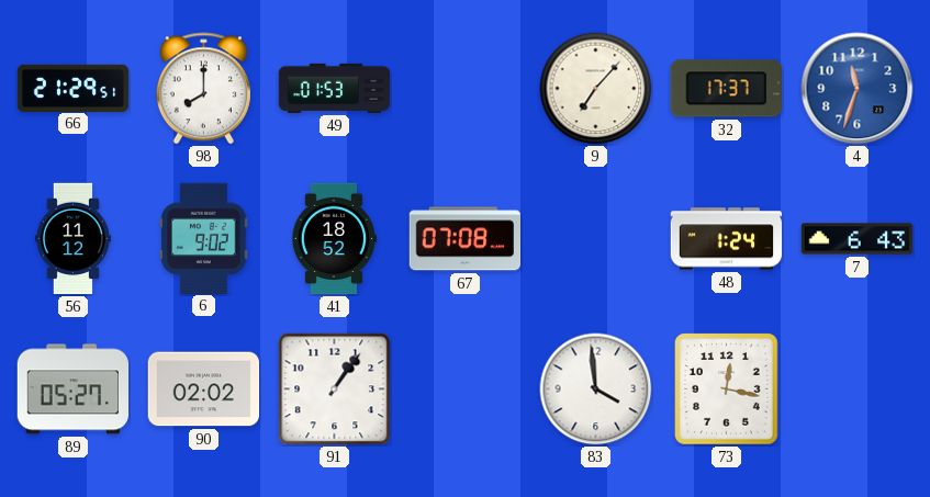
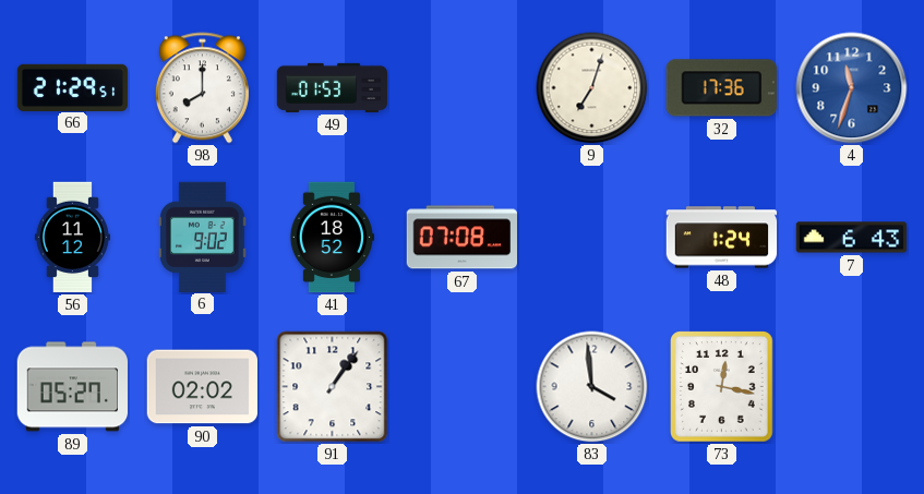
9: 7:07 -> 7:03 (592, 88)
32: 17:37 -> 17:36 (721, 88)
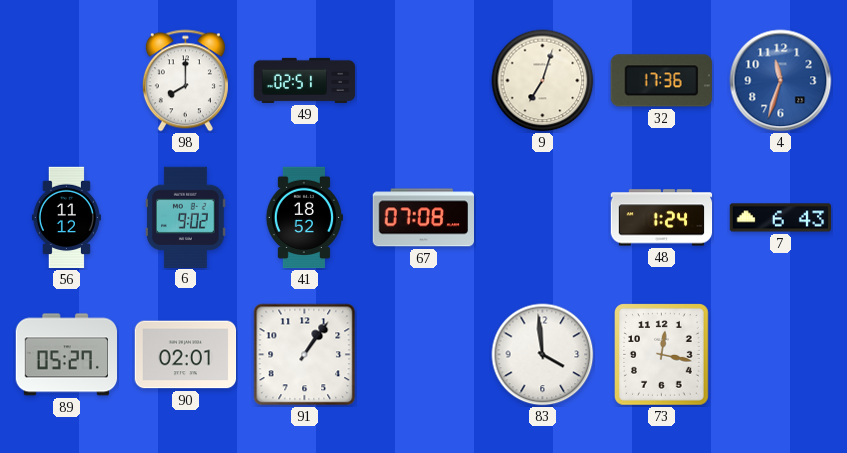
66: 21:29 -> none (73, 87)
49: 01:53 -> 02:51 (305, 80)
90: 02:02 -> 02:01 (186, 355)
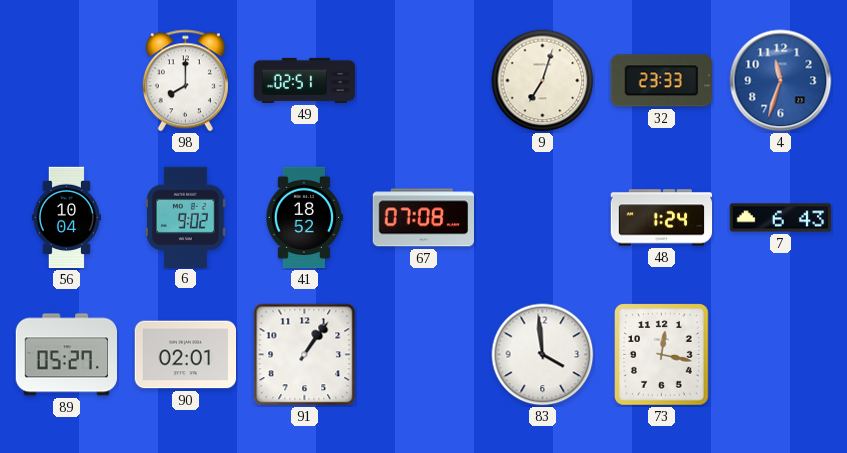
32: 17:36 -> 23:33 (661, 81)
56: 11:12 -> 10:04 (66, 218)
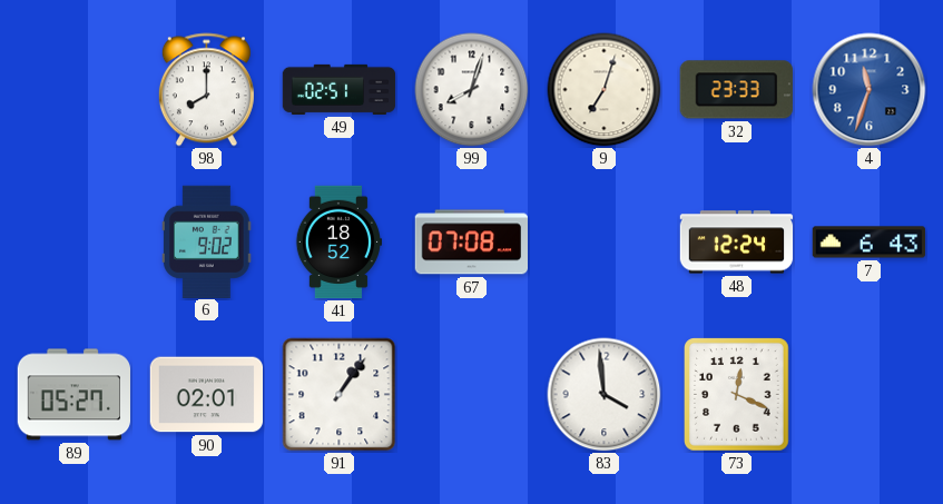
99: none -> 8:03 (472, 90)
56: 10:04 -> none (66, 218)
48: 1:24 -> 12:24 (737, 243)
73: 12:17 -> 12:19 (737, 395)
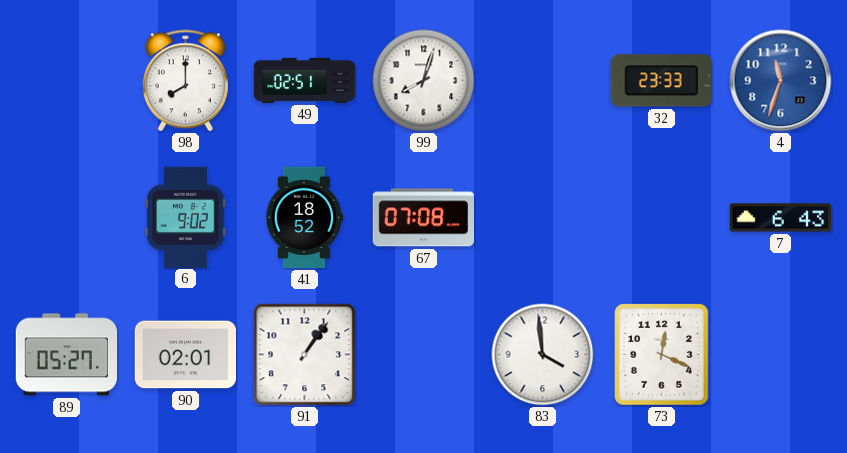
9: 7:03 -> none (605, 90)
48: 12:24 -> none (737, 243)
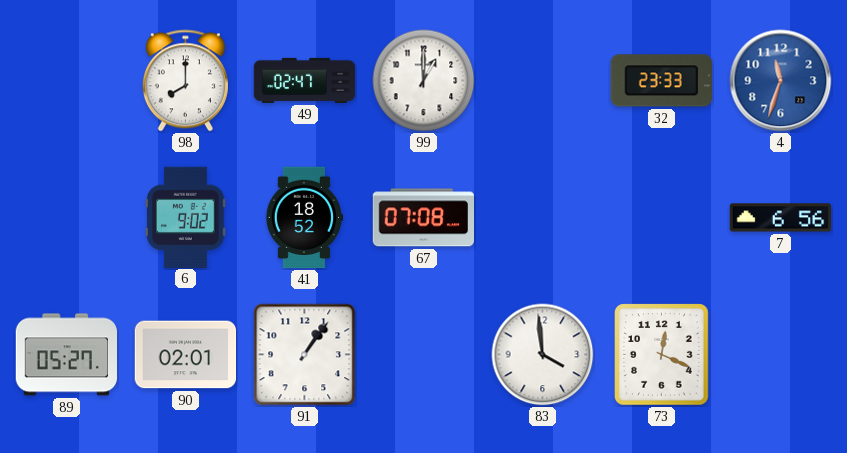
49: 02:51 -> 02:47 (305, 80)
99: 8:03 -> 1:00 (424, 81)
7: 6:43 -> 6:56 (781, 218)
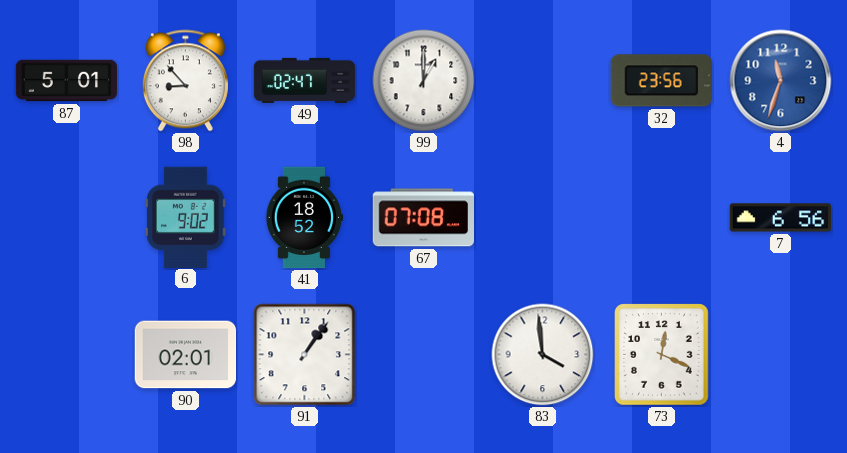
87: none -> 5:01 (67, 81)
98: 8:00 -> 8:53 (185, 81)
32: 23:33 -> 23:56 (661, 81)
89: 05:27 -> none (67, 355)
